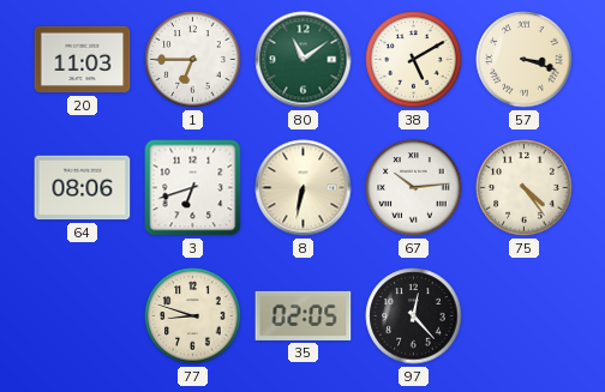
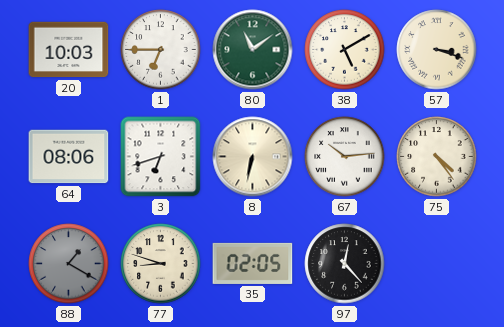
20: 11:03 -> 10:03 (69, 50)
88: none -> 1:20 (69, 264)
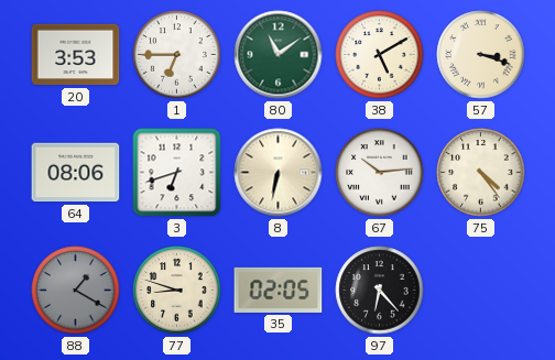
20: 10:03 -> 3:53 (76, 55)
97: 12:23 -> 6:23 (380, 291)
